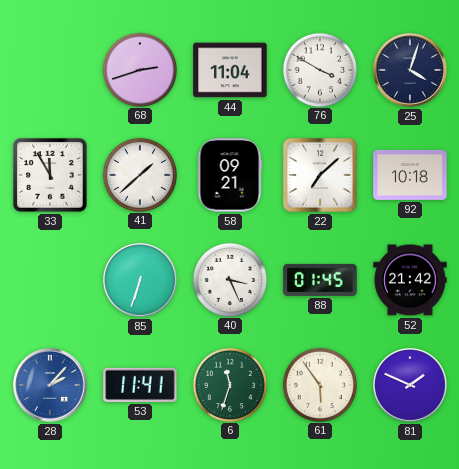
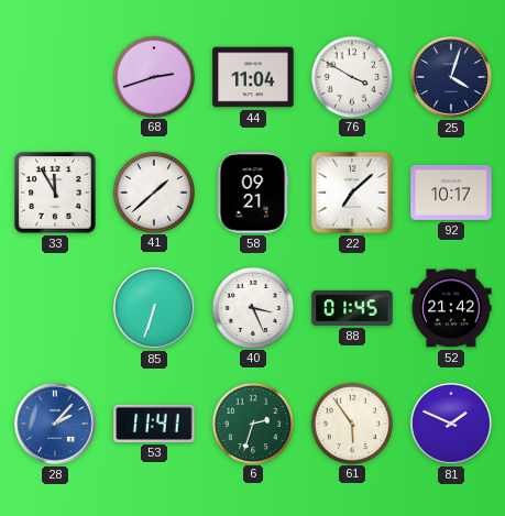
92: 10:18 -> 10:17 (451, 193)
6: 11:33 -> 2:33 (252, 422)
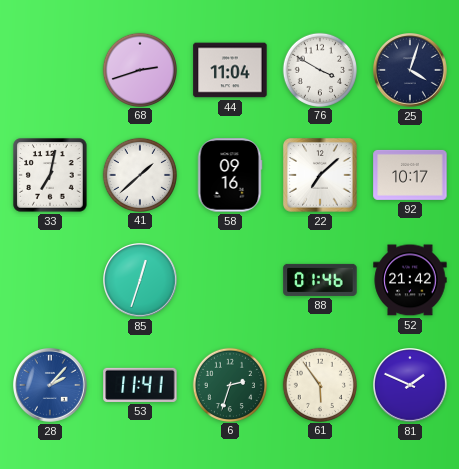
33: 11:55 -> 7:02 (50, 175)
58: 09:21 -> 09:16 (230, 175)
85: 6:33 -> 12:33 (140, 280)
40: 3:26 -> none (252, 307)
88: 01:45 -> 01:46 (320, 280)
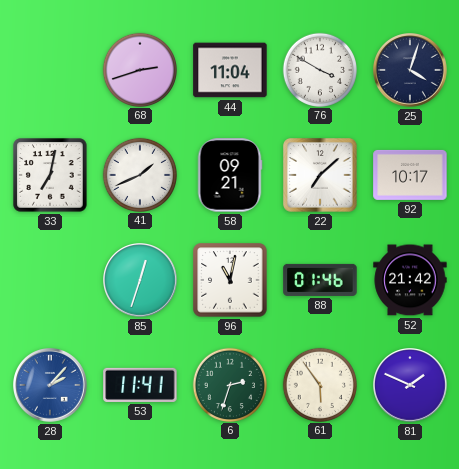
41: 1:38 -> 1:41 (139, 174)
58: 09:16 -> 09:21 (230, 175)
96: none -> 11:02 (230, 280)
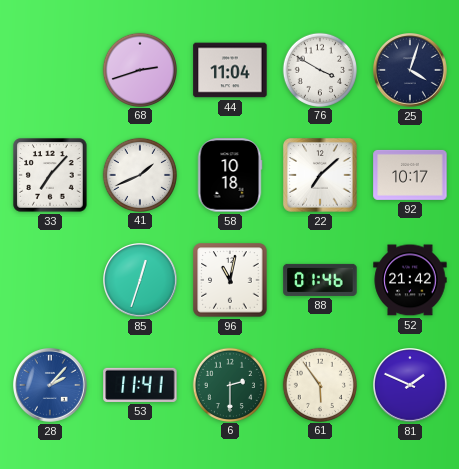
33: 7:02 -> 7:07 (50, 175)
58: 09:21 -> 10:18 (230, 175)
6: 2:33 -> 2:30 (229, 384)
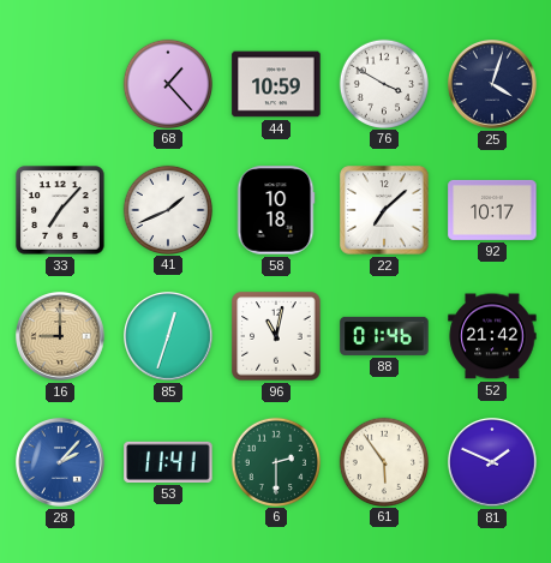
68: 2:42 -> 1:23 (167, 83)
44: 11:04 -> 10:59 (276, 84)
16: none -> 9:00 (60, 336)
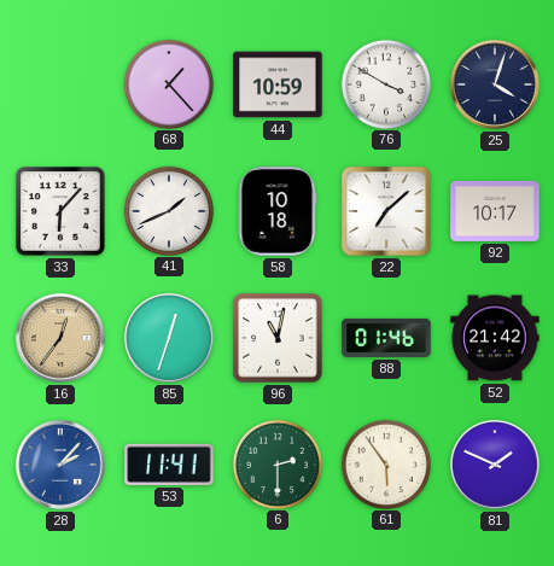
33: 7:07 -> 6:07 (60, 211)
16: 9:00 -> 12:36 (60, 338)
